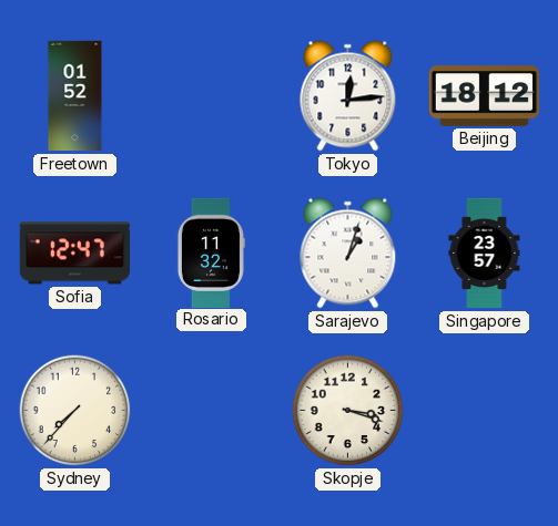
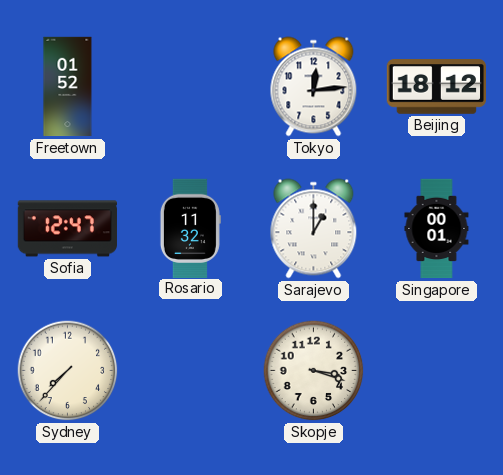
Sarajevo: 1:03 -> 1:00 (314, 229)
Singapore: 23:57 -> 00:01 (437, 229)
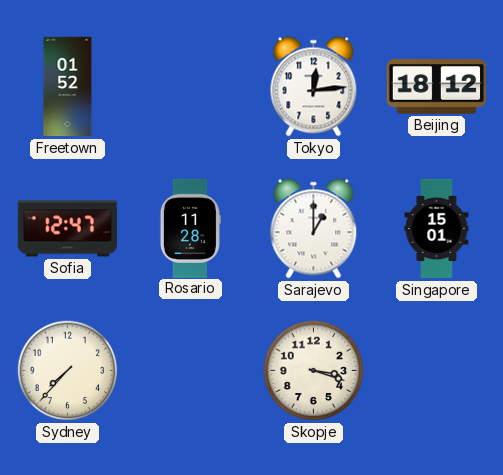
Rosario: 11:32 -> 11:28 (190, 228)
Singapore: 00:01 -> 15:01 (437, 229)
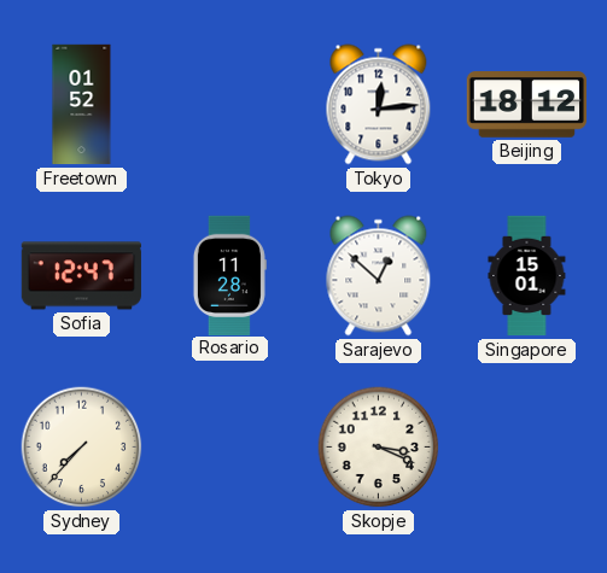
Sarajevo: 1:00 -> 12:52 (379, 276)
Skopje: 3:18 -> 3:19 (379, 448)
